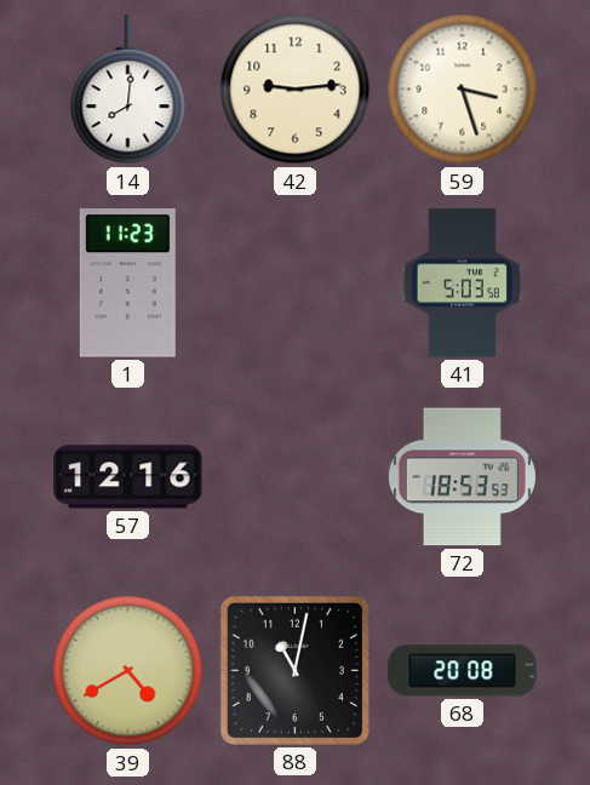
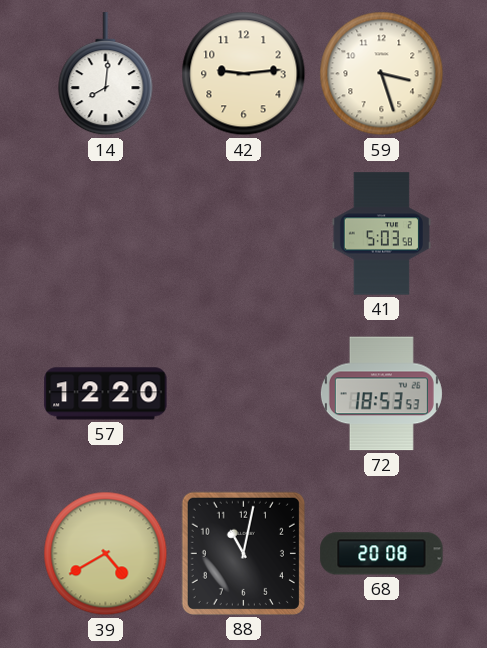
1: 11:23 -> none (127, 283)
57: 12:16 -> 12:20 (106, 394)
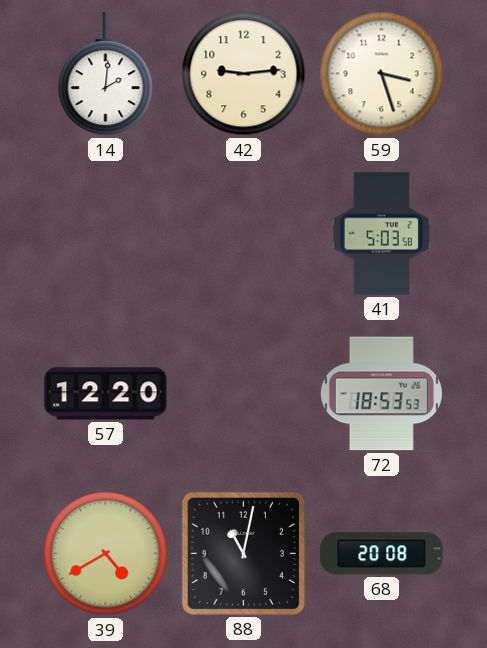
14: 8:01 -> 2:01 (106, 74)
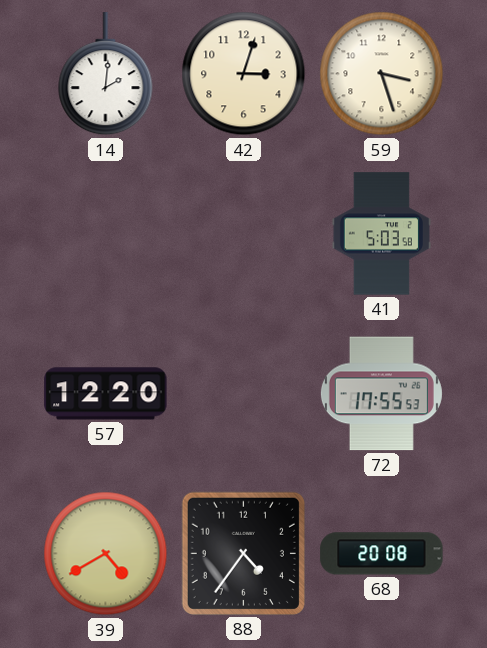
42: 9:14 -> 3:03 (244, 74)
72: 18:53 -> 17:55 (381, 394)
88: 11:02 -> 4:36 (243, 553)
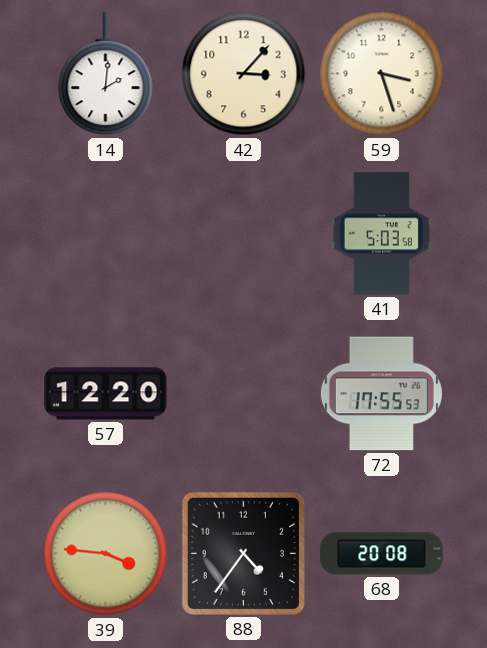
42: 3:03 -> 3:07 (244, 74)
39: 4:40 -> 3:46 (106, 554)
